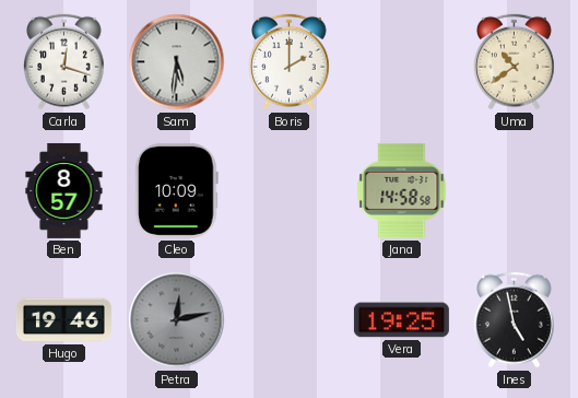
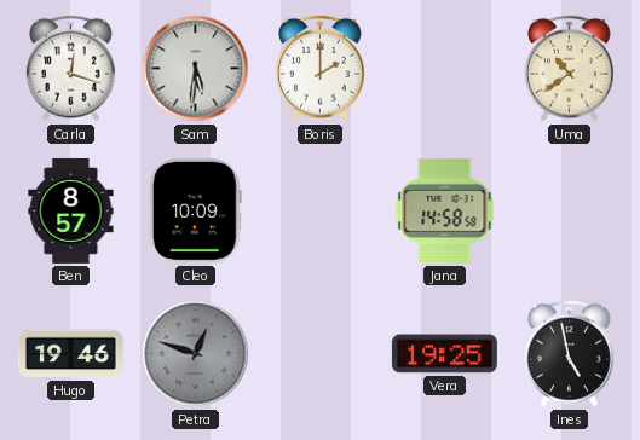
Petra: 12:13 -> 12:48 (196, 354)
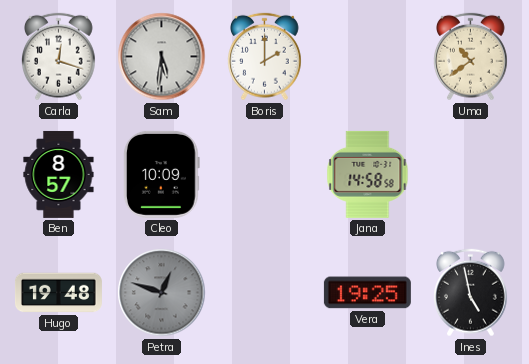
Hugo: 19:46 -> 19:48 (58, 293)
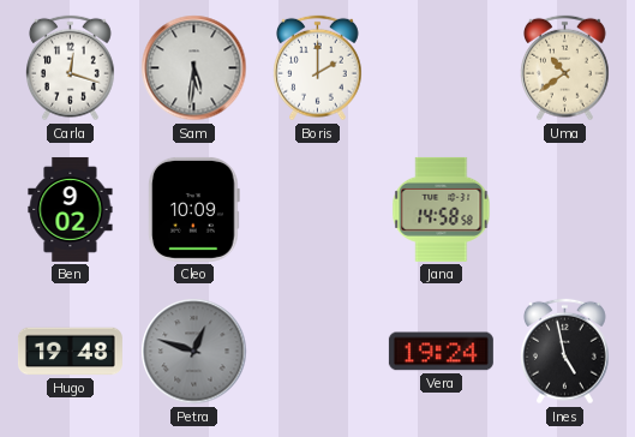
Ben: 8:57 -> 9:02 (71, 209)
Vera: 19:25 -> 19:24 (441, 352)
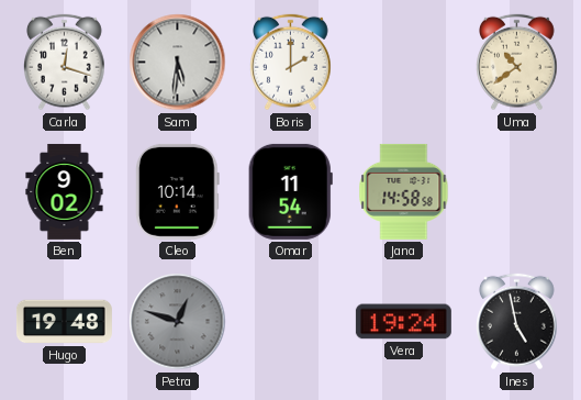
Cleo: 10:09 -> 10:14 (178, 191)
Omar: none -> 11:54 (290, 191)
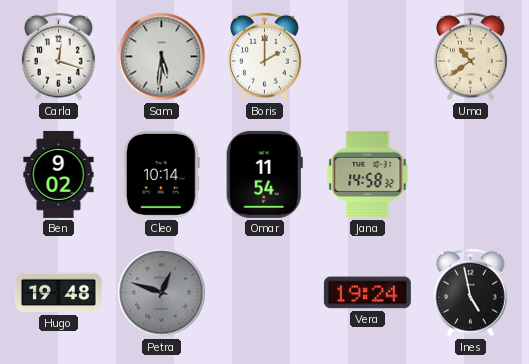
Jana: 14:58:58 -> 14:58:32 (368, 174)
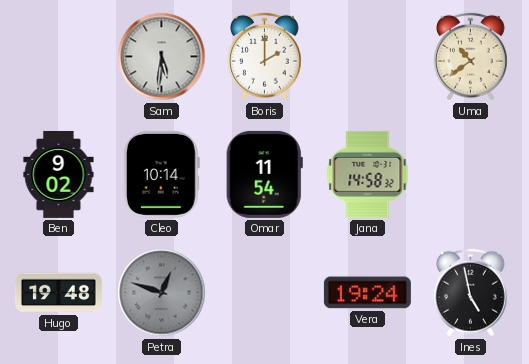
Carla: 12:18 -> none (59, 57)
